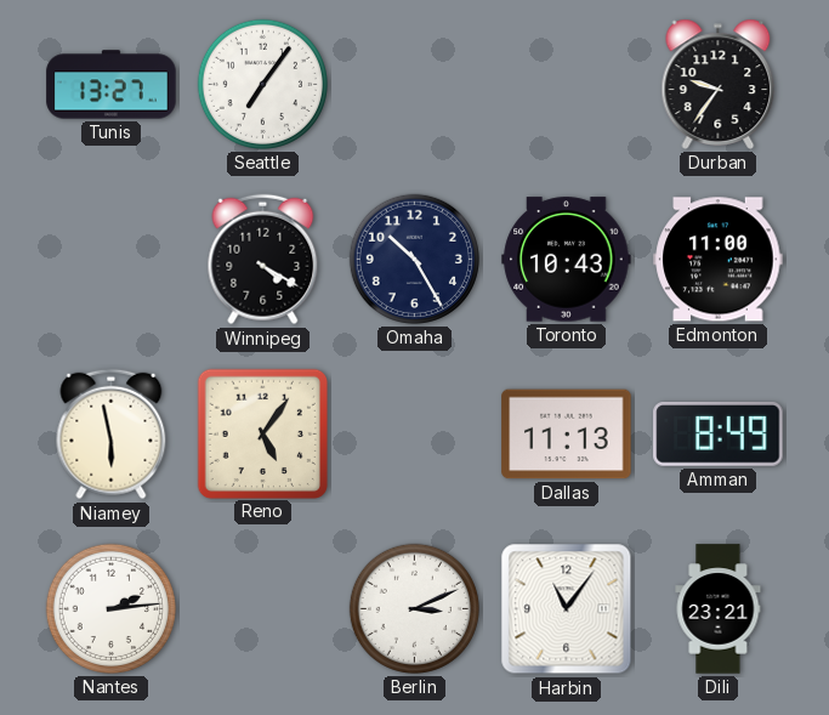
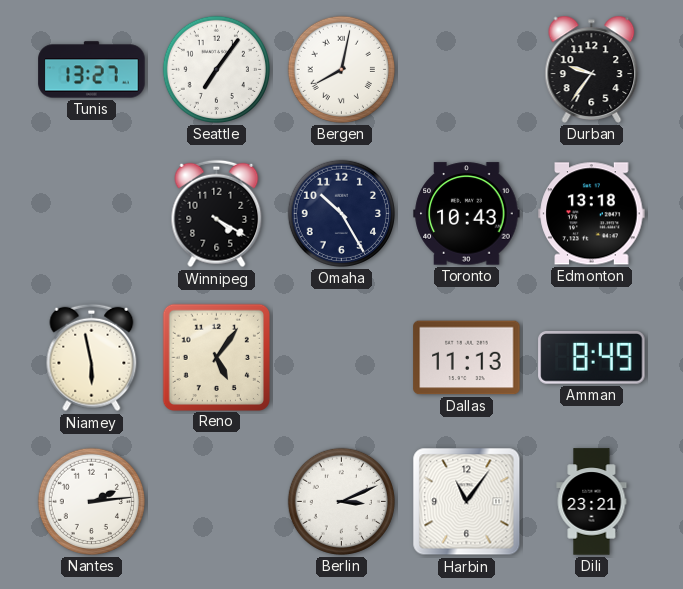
Bergen: none -> 8:02 (341, 69)
Edmonton: 11:00 -> 13:18 (592, 214)
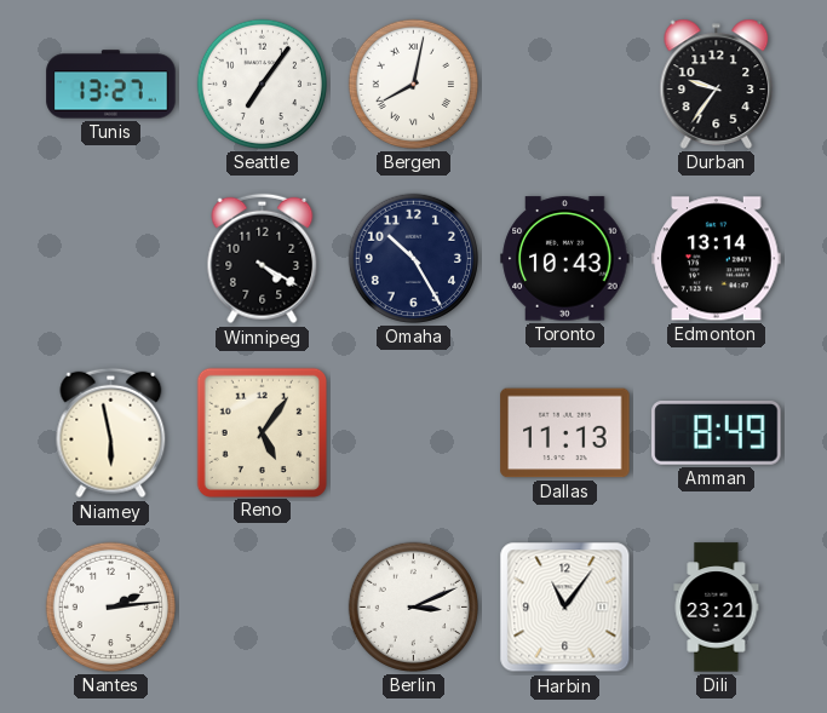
Edmonton: 13:18 -> 13:14 (717, 259)
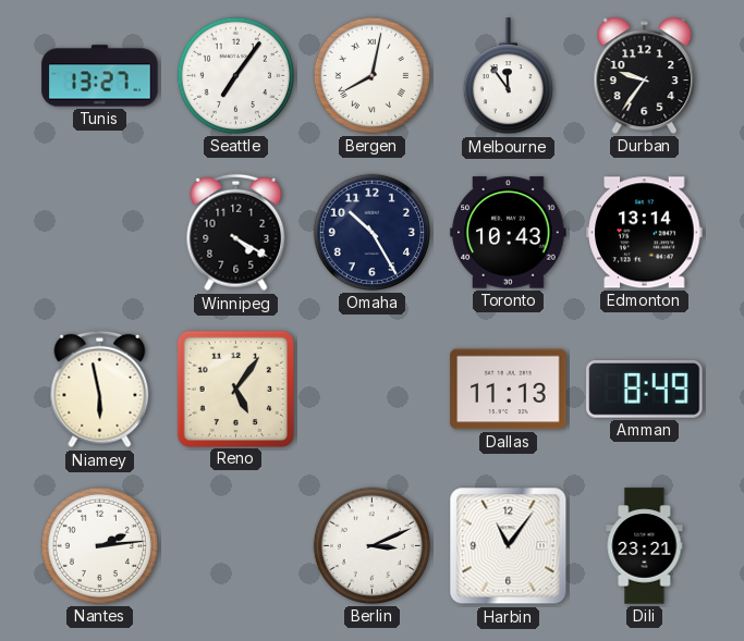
Melbourne: none -> 11:54 (508, 76)
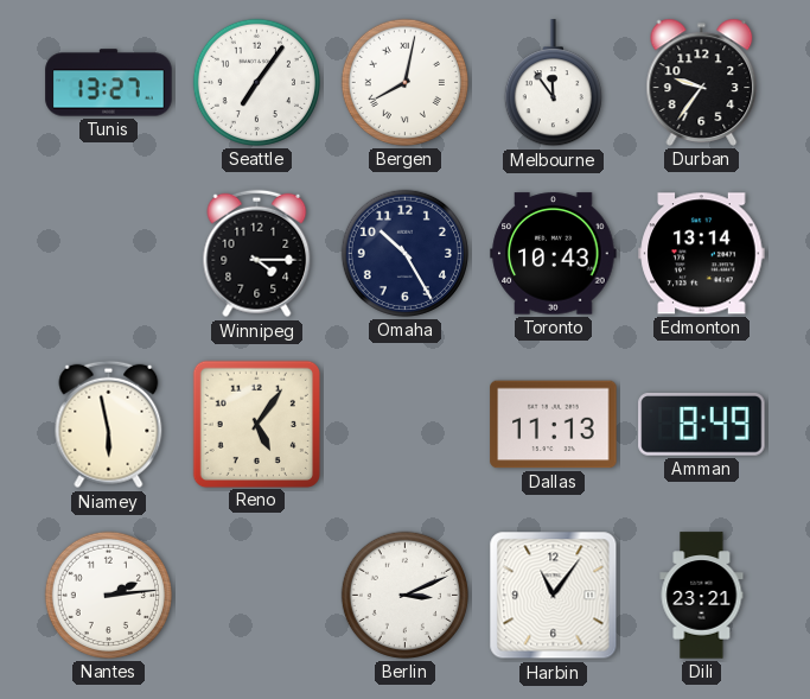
Winnipeg: 4:20 -> 4:15 (257, 254)
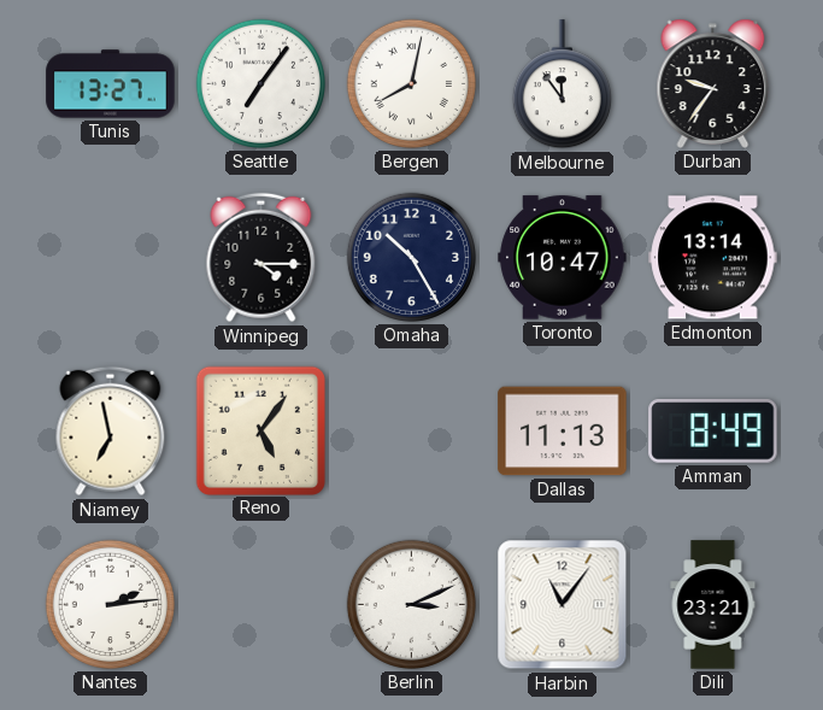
Toronto: 10:43 -> 10:47 (563, 258)
Niamey: 5:58 -> 6:58 (111, 432)
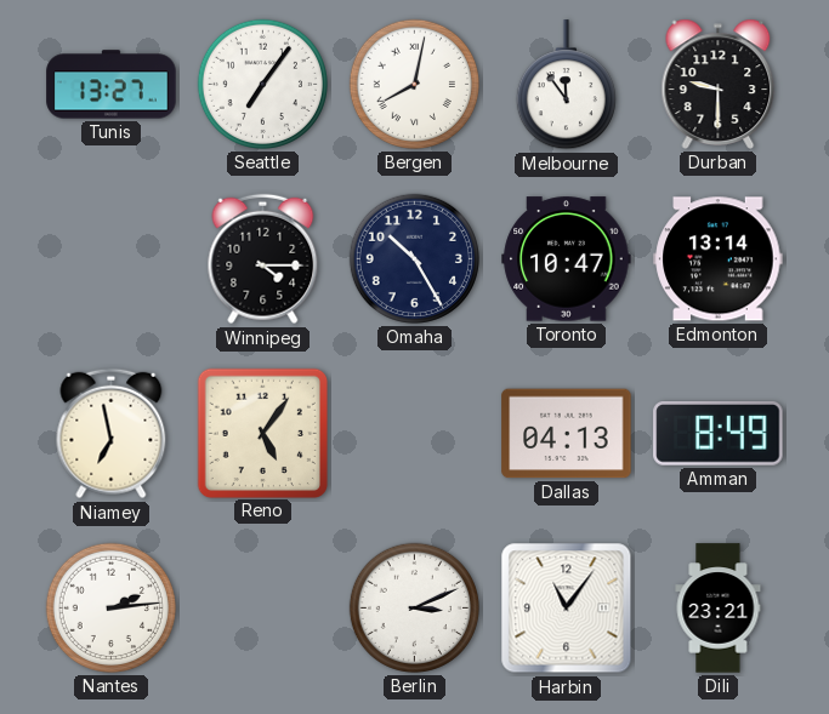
Durban: 9:36 -> 9:30 (719, 84)
Dallas: 11:13 -> 04:13 (567, 434)
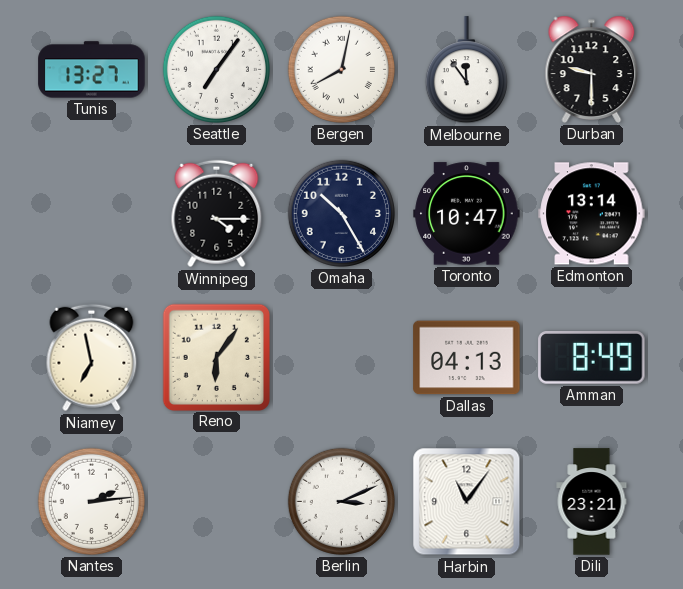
Reno: 5:06 -> 6:06 (216, 357)
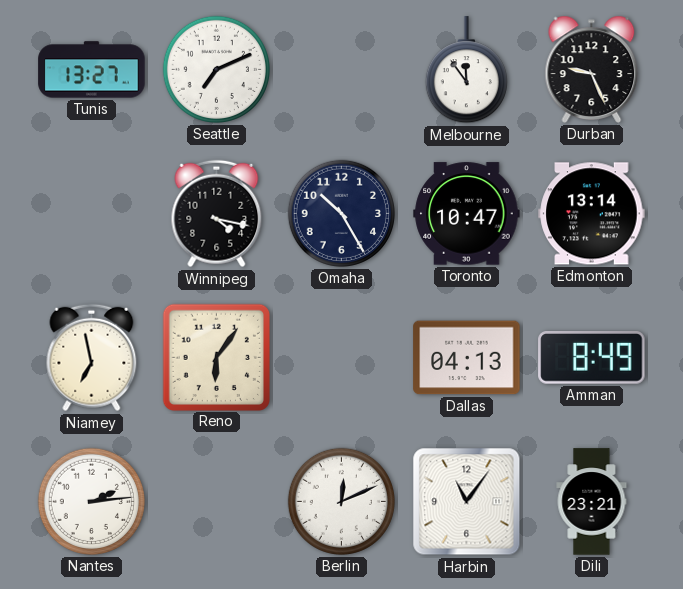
Seattle: 7:06 -> 7:11 (216, 69)
Bergen: 8:02 -> none (341, 69)
Durban: 9:30 -> 9:26 (592, 69)
Winnipeg: 4:15 -> 4:17 (217, 214)
Berlin: 3:11 -> 12:11 (341, 501)
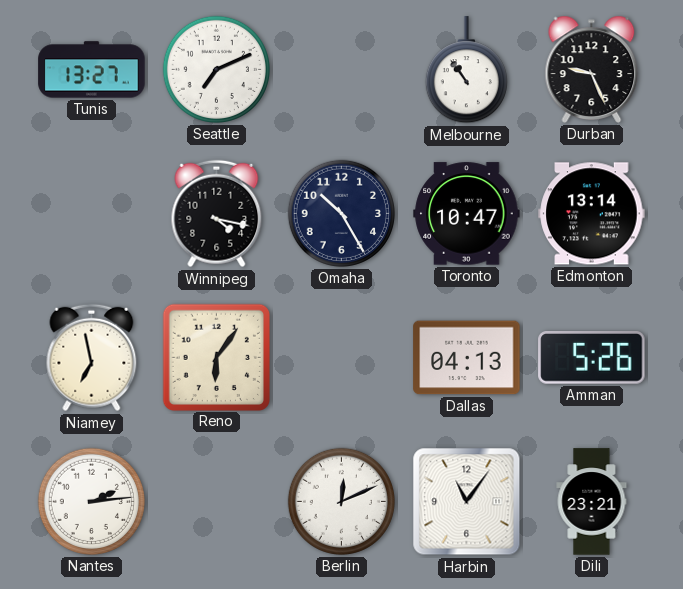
Melbourne: 11:54 -> 10:54 (466, 70)
Amman: 8:49 -> 5:26 (592, 358)
